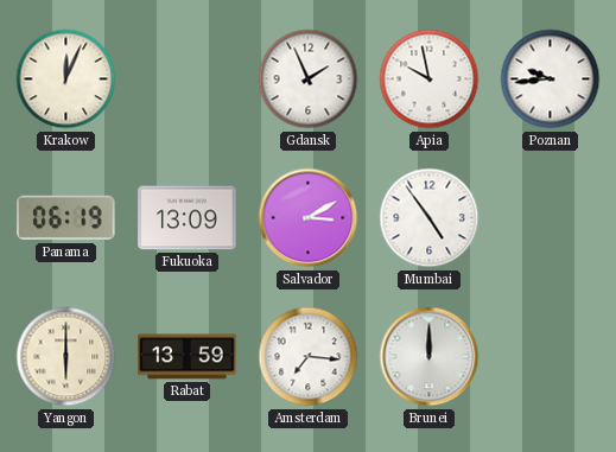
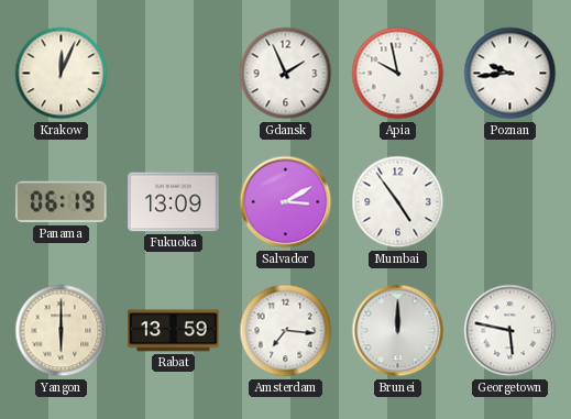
Georgetown: none -> 5:47 (510, 331)
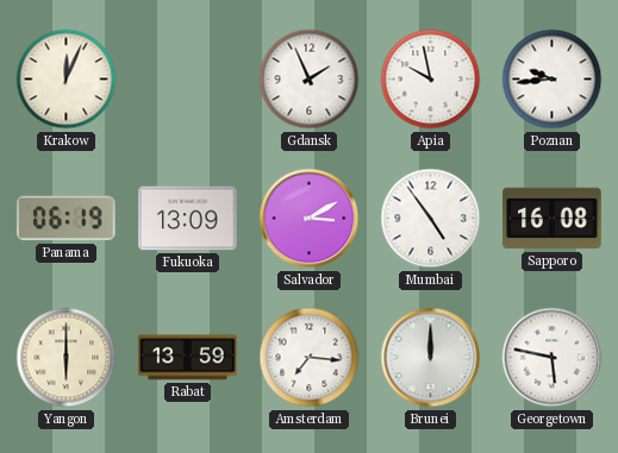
Sapporo: none -> 16:08 (553, 219)
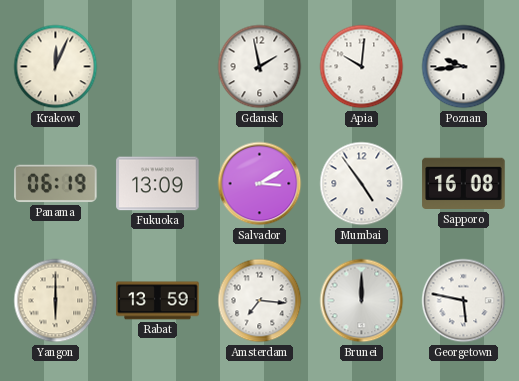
Gdansk: 1:56 -> 1:58 (260, 67)
Apia: 9:58 -> 10:01 (362, 67)
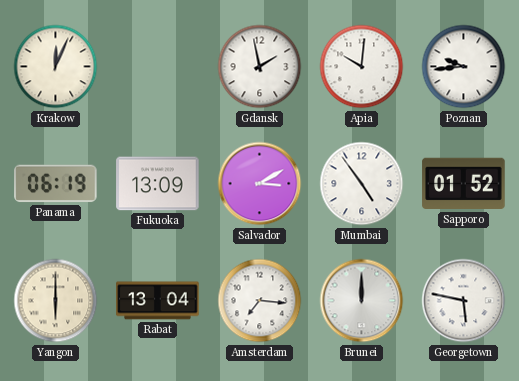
Sapporo: 16:08 -> 01:52 (464, 184)
Rabat: 13:59 -> 13:04 (158, 301)
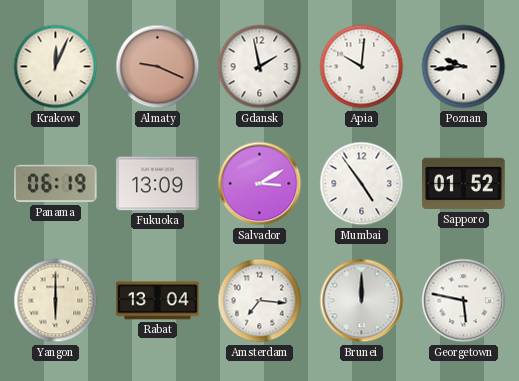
Almaty: none -> 9:19 (158, 67)
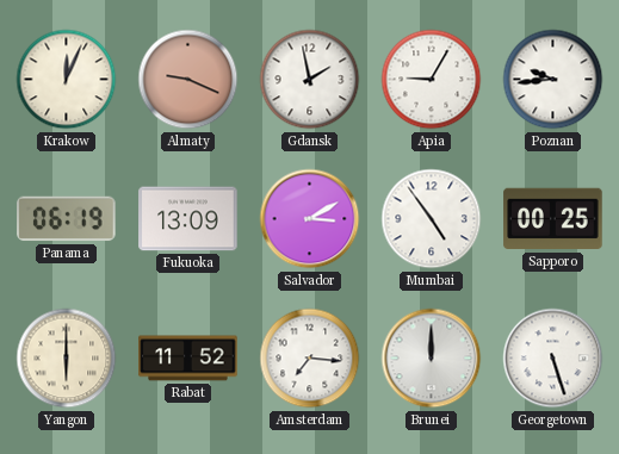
Apia: 10:01 -> 9:05 (432, 80)
Sapporo: 01:52 -> 00:25 (553, 219)
Rabat: 13:04 -> 11:52 (188, 359)
Georgetown: 5:47 -> 5:27 (553, 359)
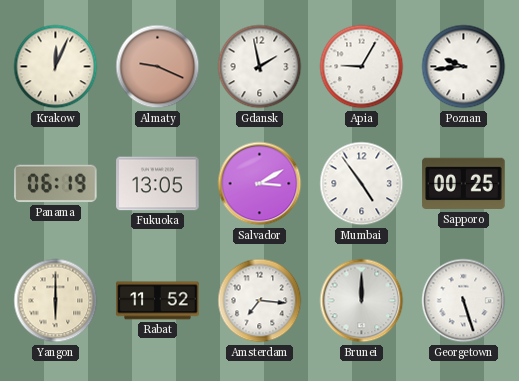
Fukuoka: 13:09 -> 13:05 (158, 184)
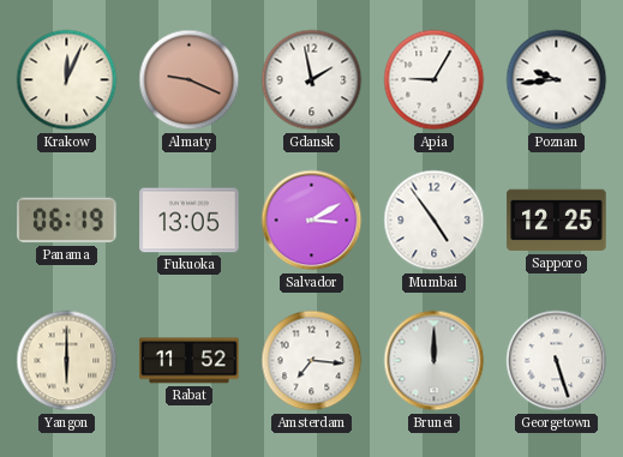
Sapporo: 00:25 -> 12:25 (557, 221)
